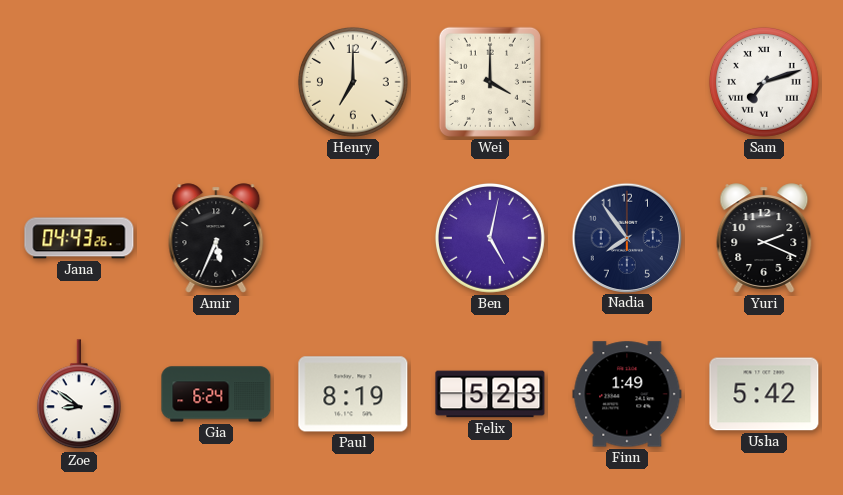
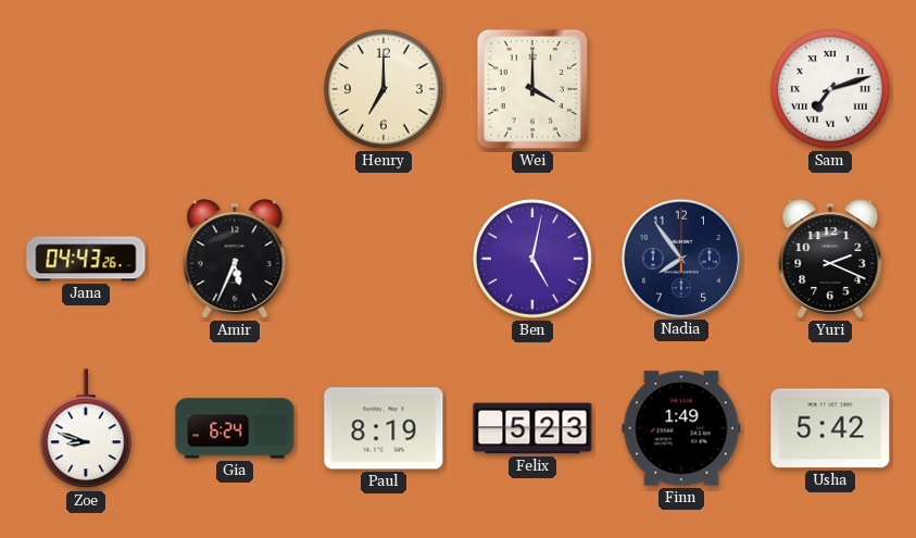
Zoe: 8:51 -> 8:48 (86, 429)
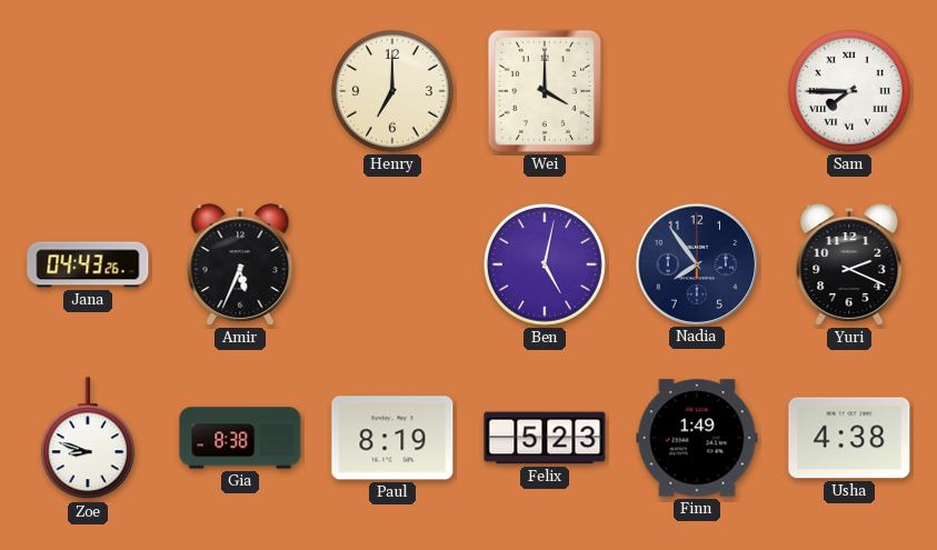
Sam: 7:12 -> 7:45 (849, 91)
Gia: 6:24 -> 8:38 (240, 438)
Usha: 5:42 -> 4:38 (849, 438)
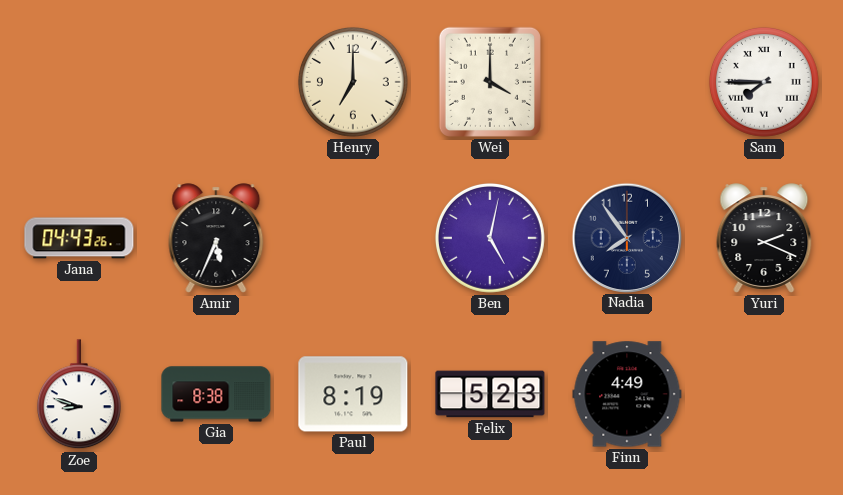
Finn: 1:49 -> 4:49 (627, 394)
Usha: 4:38 -> none (849, 438)
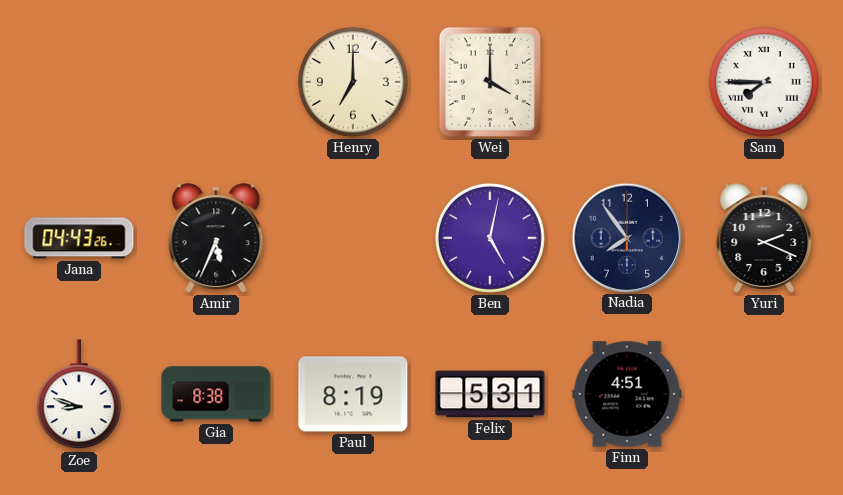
Felix: 5:23 -> 5:31 (490, 394)
Finn: 4:49 -> 4:51 (627, 394)
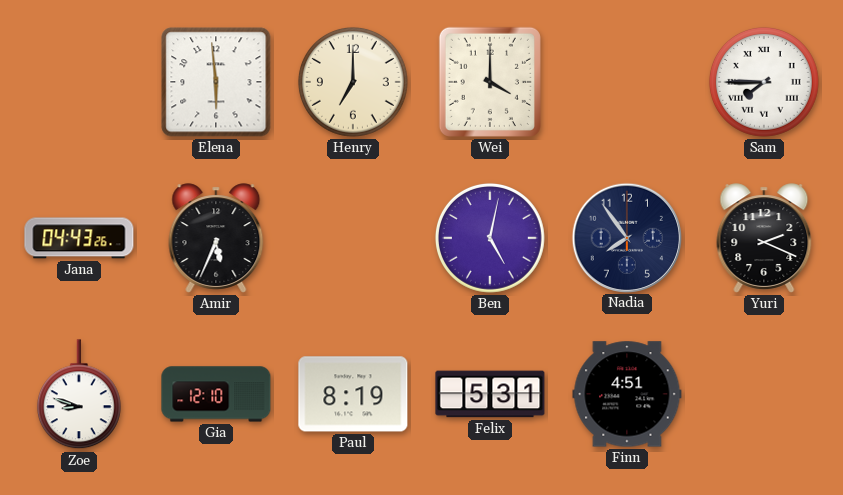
Elena: none -> 5:59 (216, 82)
Gia: 8:38 -> 12:10 (216, 394)
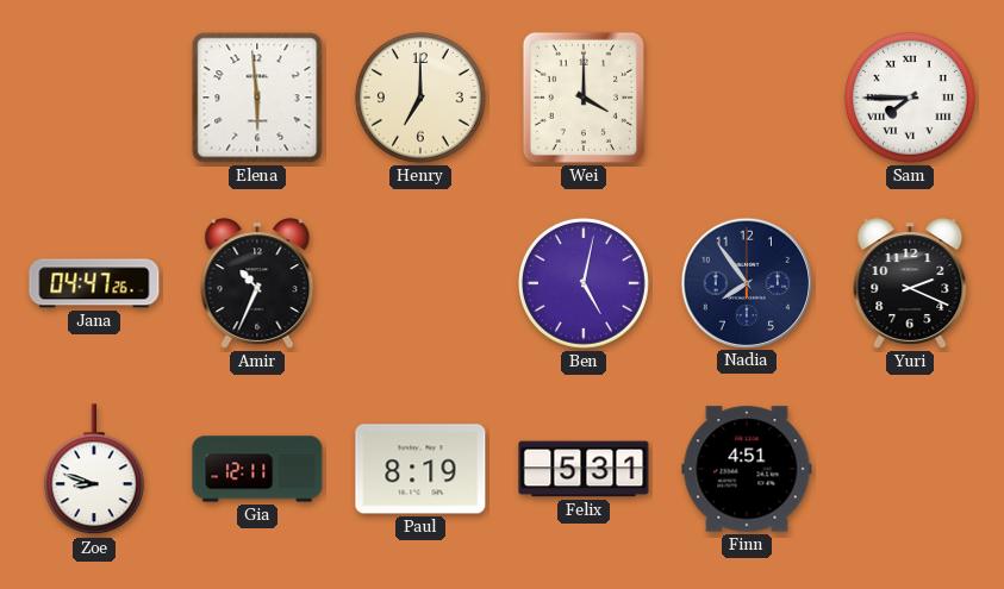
Jana: 04:43 -> 04:47 (94, 283)
Amir: 5:34 -> 10:34 (257, 283)
Gia: 12:10 -> 12:11 (257, 469)
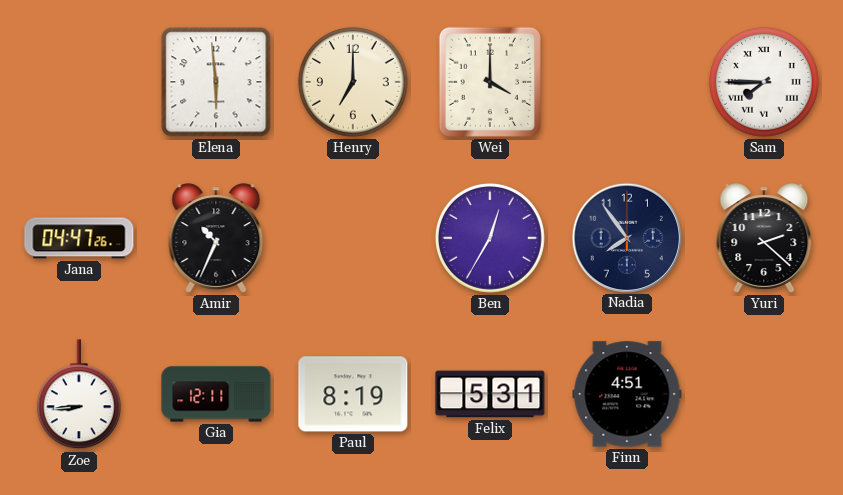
Ben: 5:02 -> 12:35 (490, 238)
Yuri: 2:19 -> 2:22 (764, 238)
Zoe: 8:48 -> 8:44 (79, 395)
